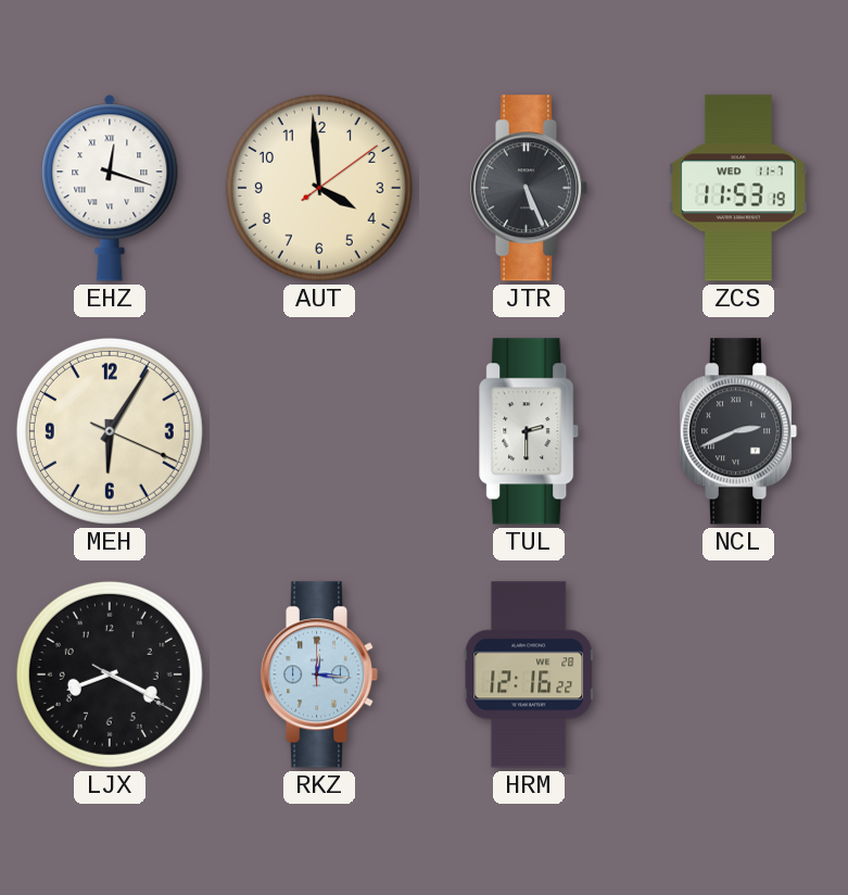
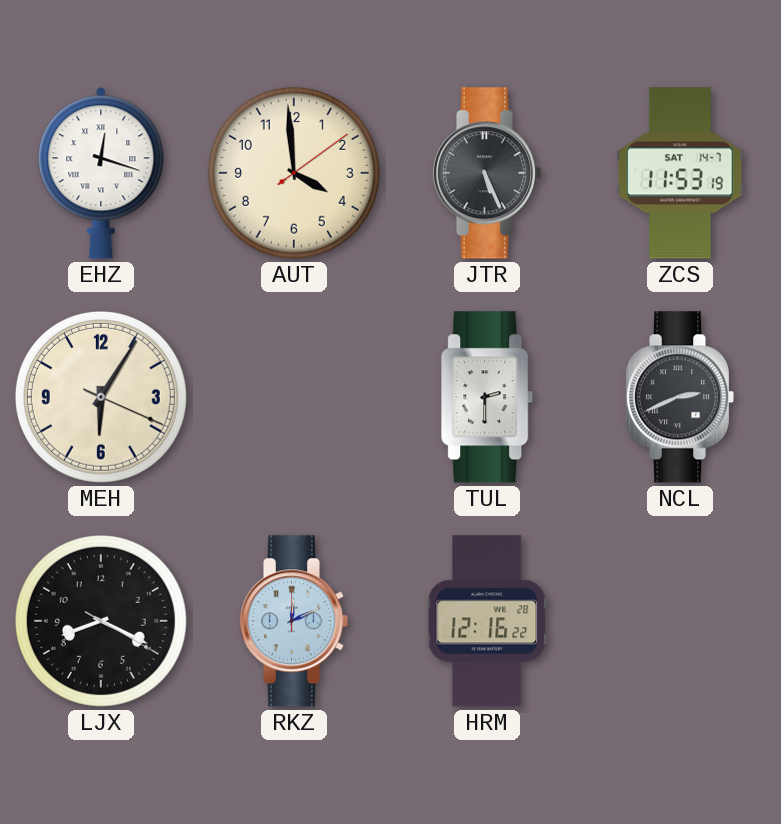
ZCS date: WED 11-7 -> SAT 14-7 (680, 173)
RKZ: 12:16 -> 12:11 (294, 621)
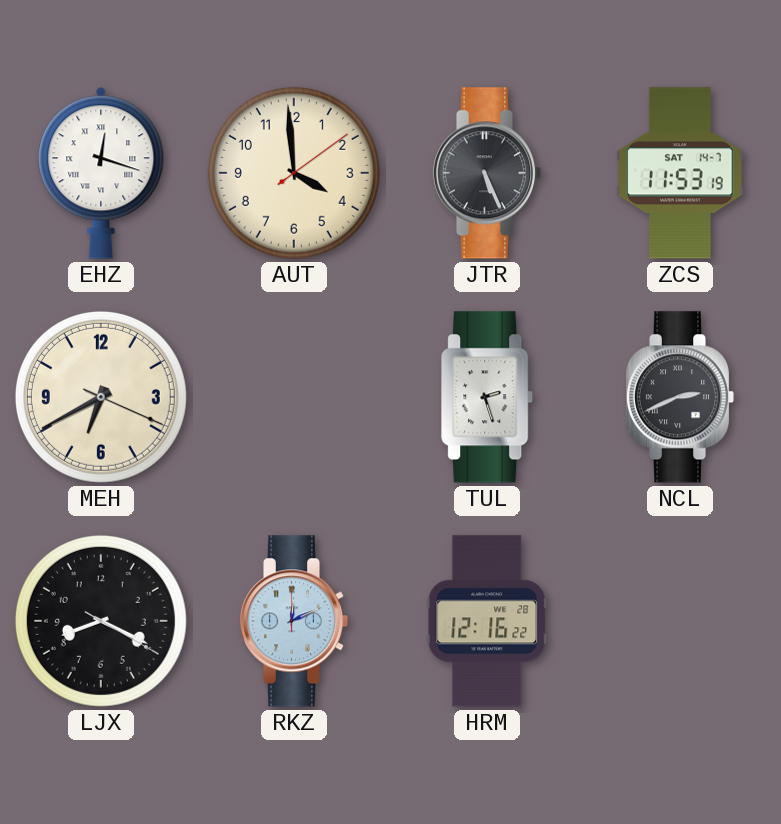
MEH: 6:05 -> 6:40 (101, 397)
TUL: 2:30 -> 2:27 (488, 397)
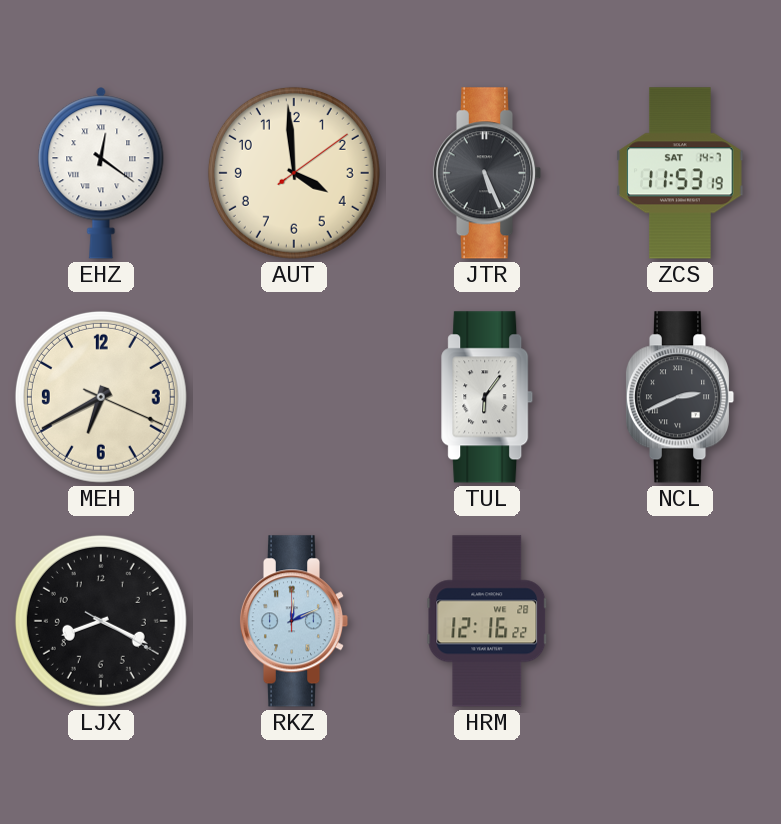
EHZ: 12:18 -> 12:21 (101, 173)
TUL: 2:27 -> 6:06 (488, 397)
